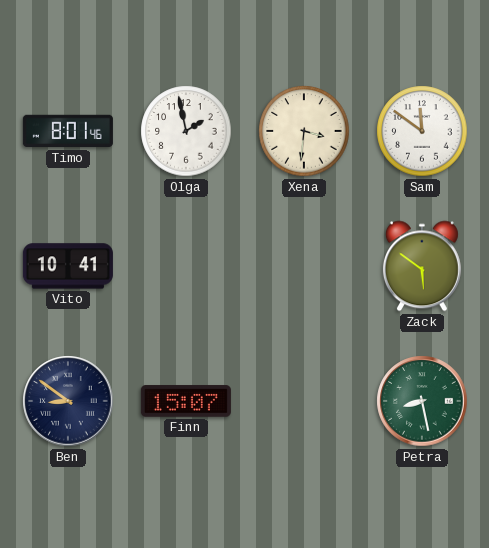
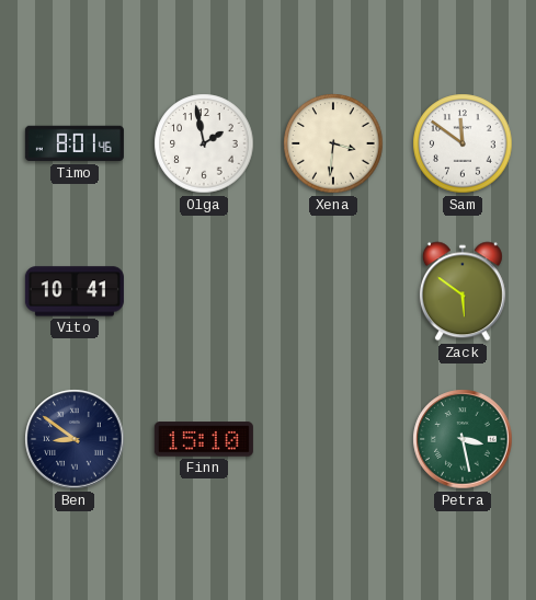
Finn: 15:07 -> 15:10 (204, 439)
Petra: 8:28 -> 3:28 (463, 439)
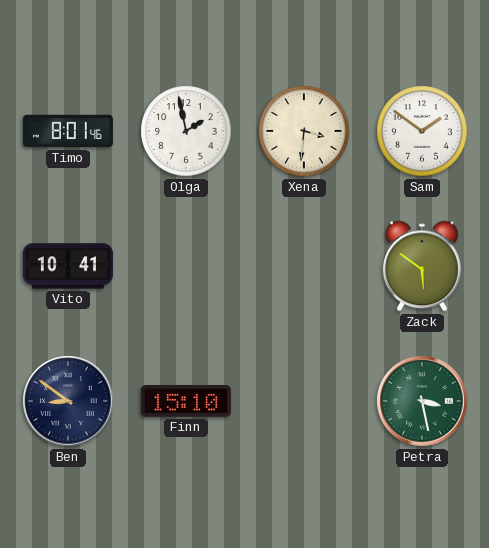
Sam: 11:51 -> 1:51 (422, 131)
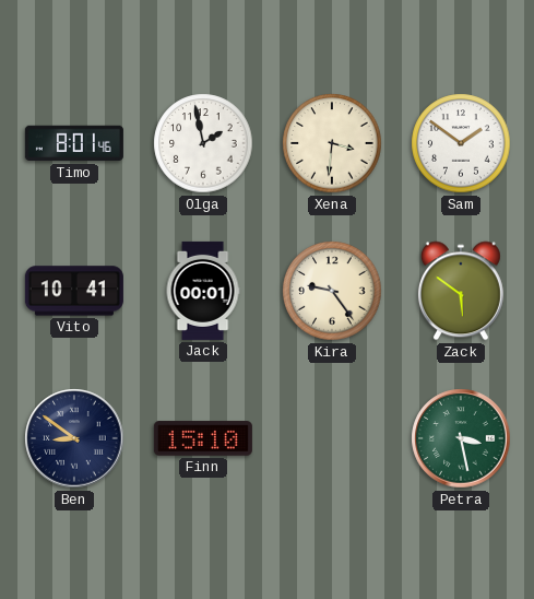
Jack: none -> 00:01 (203, 291)
Kira: none -> 9:24 (332, 291)
